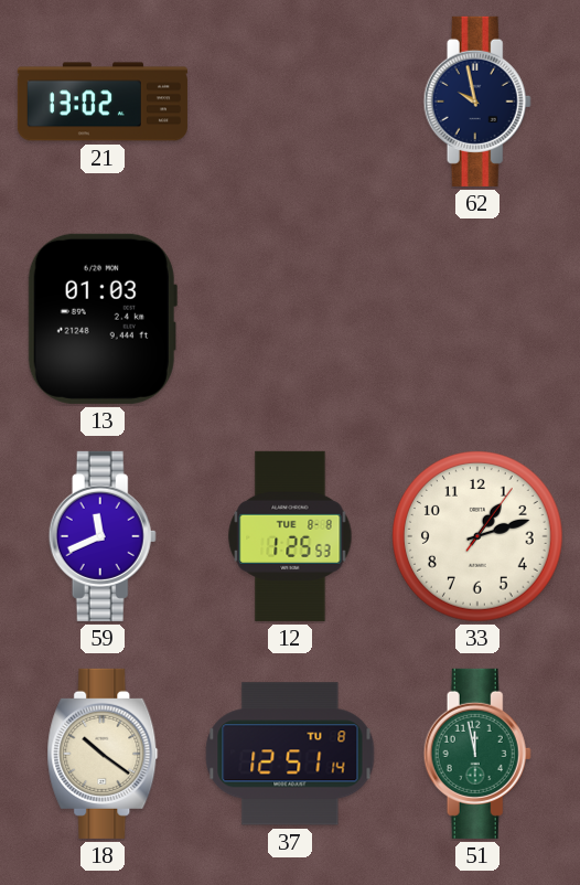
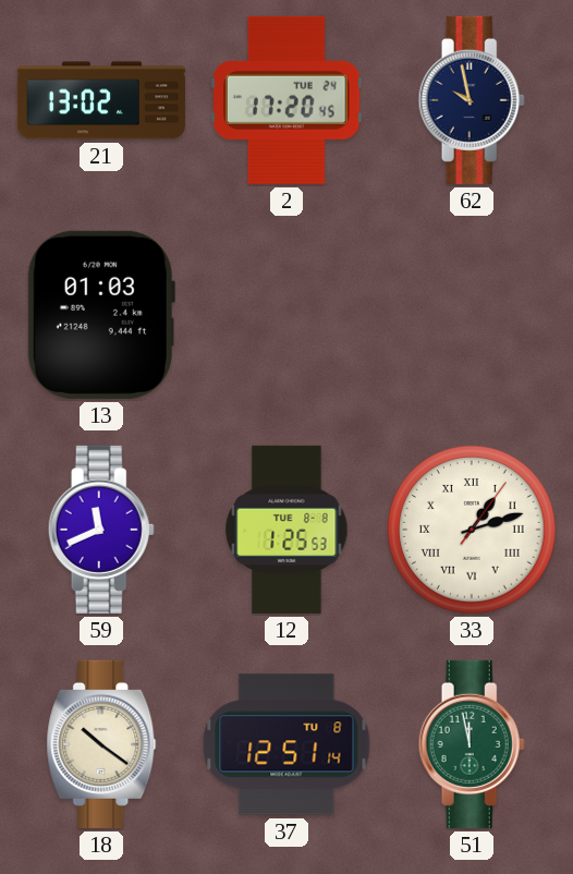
2: none -> 17:20 (288, 100)
33 numerals: Arabic -> Roman (473, 531)
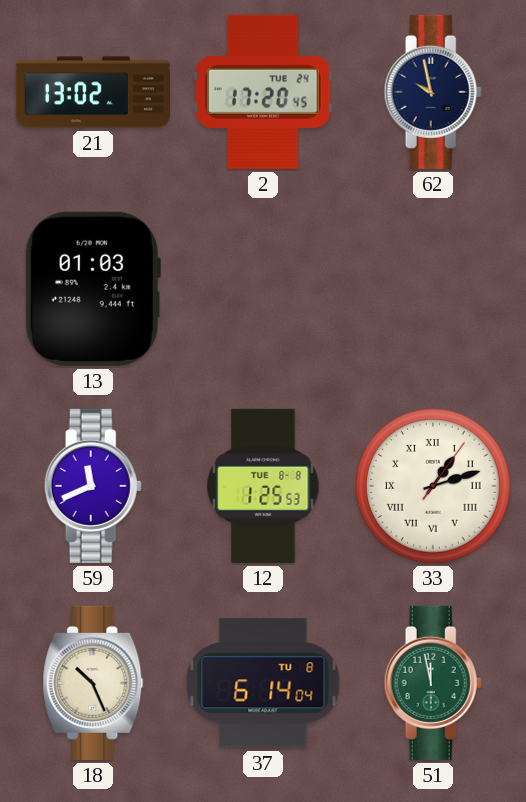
18: 10:21 -> 10:26 (93, 683)
37: 12:51 -> 6:14 (263, 683)
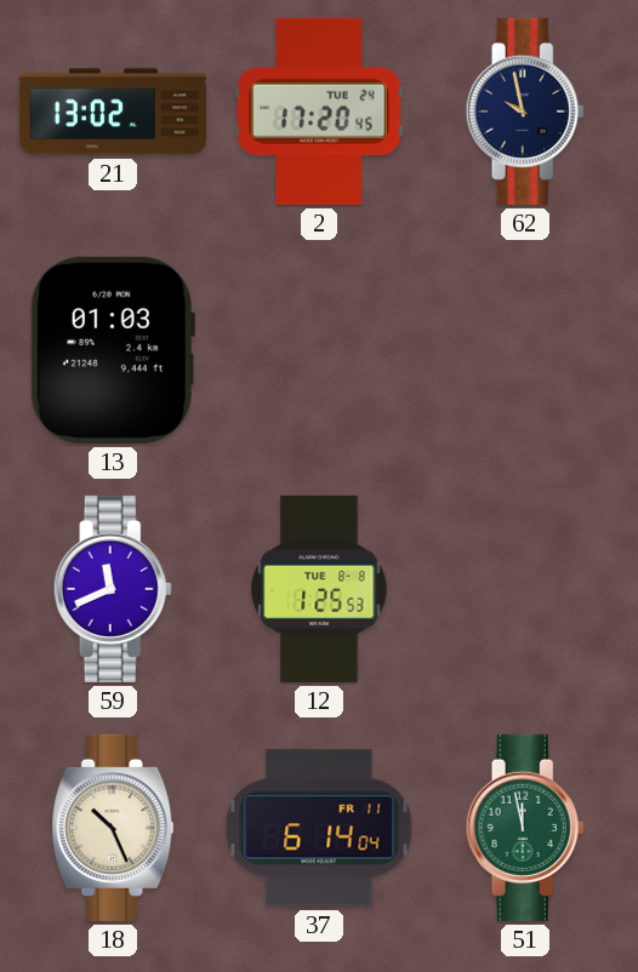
33: 1:12 -> none (434, 487)
37 date: TU 8 -> FR 11 (319, 828)
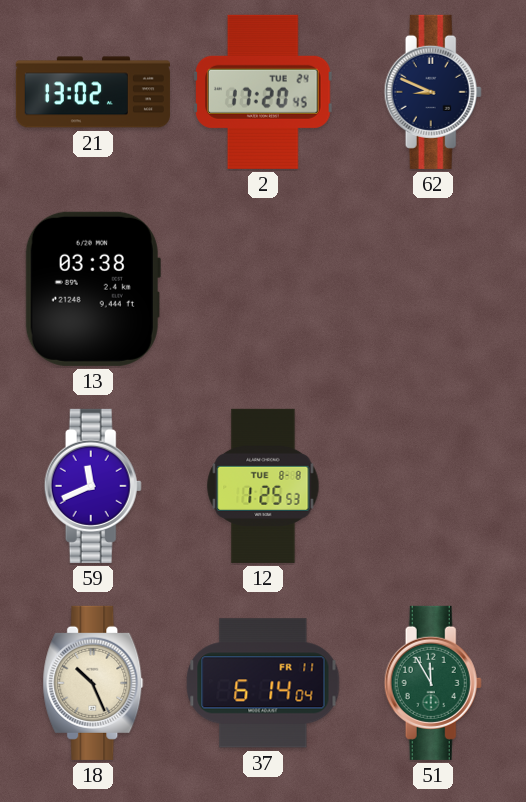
62: 9:58 -> 8:49 (433, 92)
13: 01:03 -> 03:38 (93, 289)
51: 11:58 -> 11:55 (433, 683)
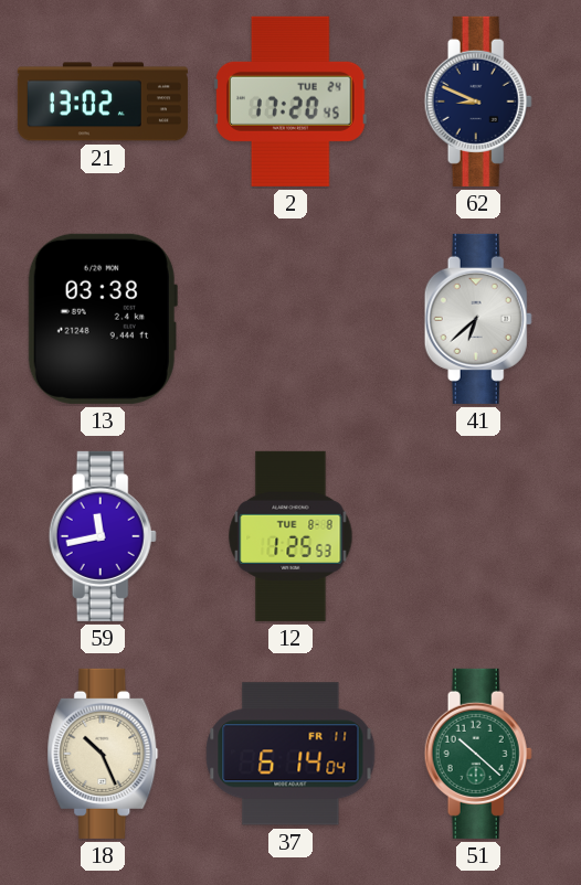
41: none -> 6:38 (478, 319)
59: 11:41 -> 11:43 (103, 536)
51: 11:55 -> 10:22 (478, 754)
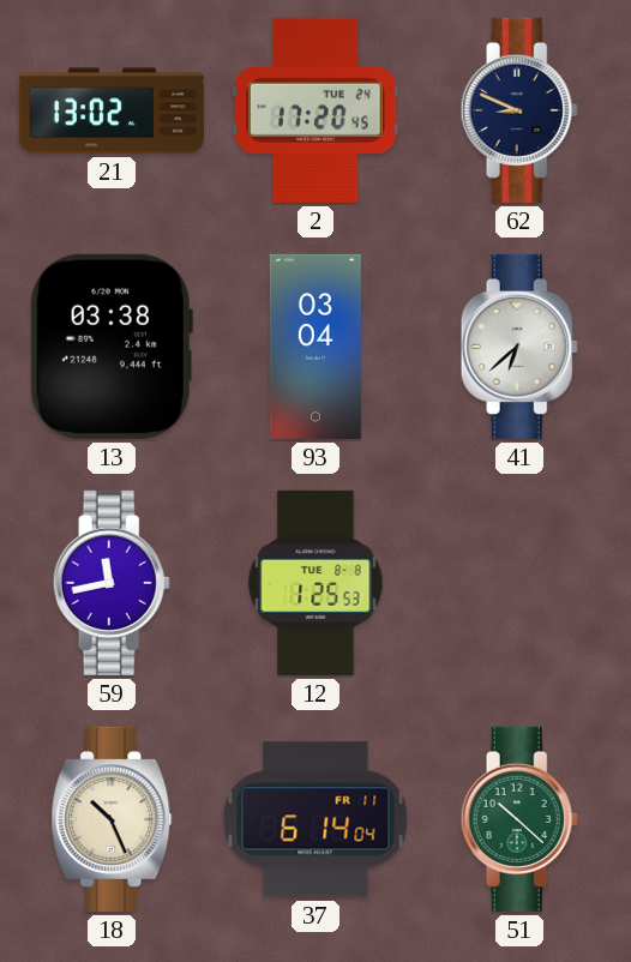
93: none -> 03:04 (315, 347)
